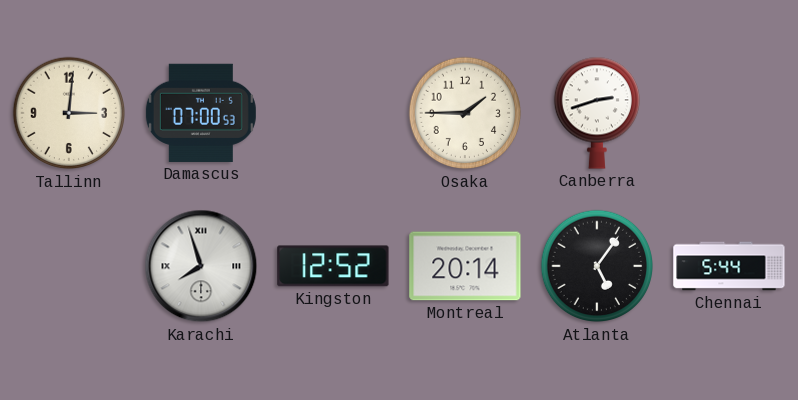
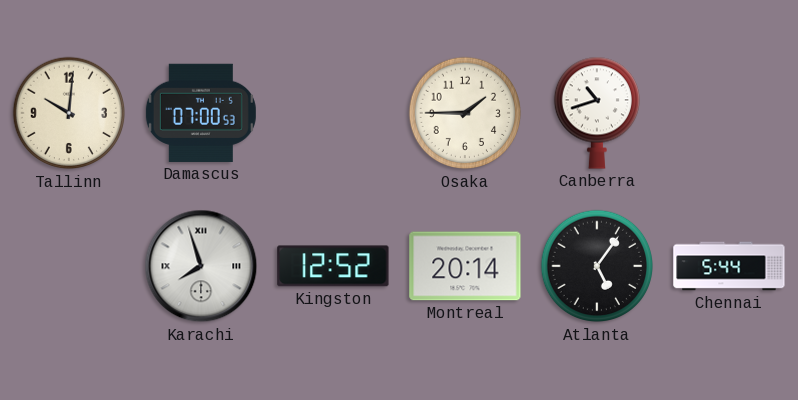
Tallinn: 3:01 -> 10:01 (69, 113)
Canberra: 2:42 -> 10:42 (596, 113)
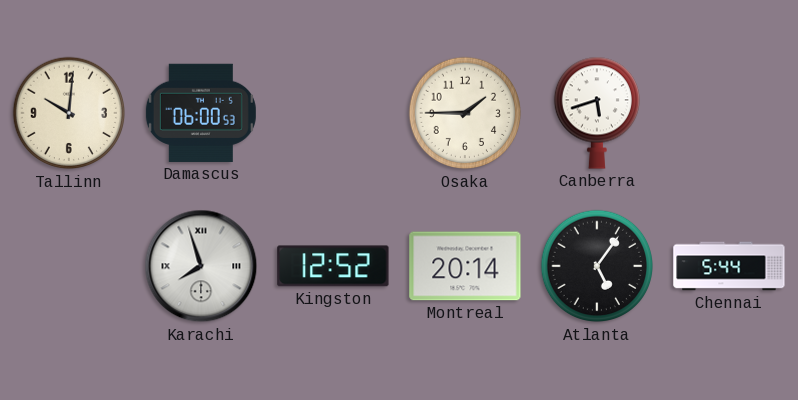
Damascus: 07:00 -> 06:00 (201, 113)
Canberra: 10:42 -> 5:42 (596, 113)
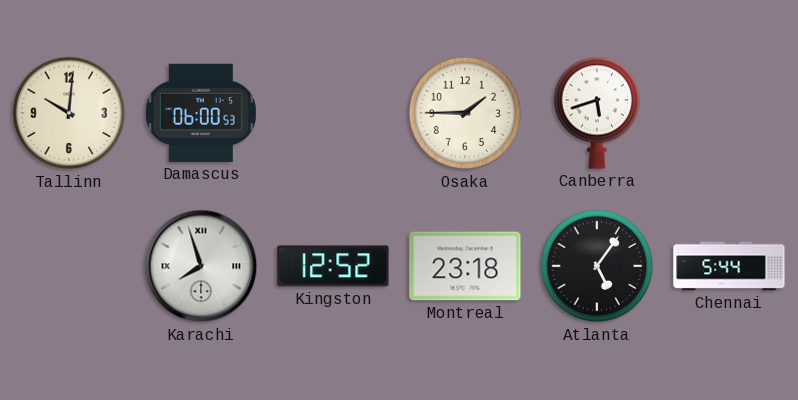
Montreal: 20:14 -> 23:18 (465, 266)
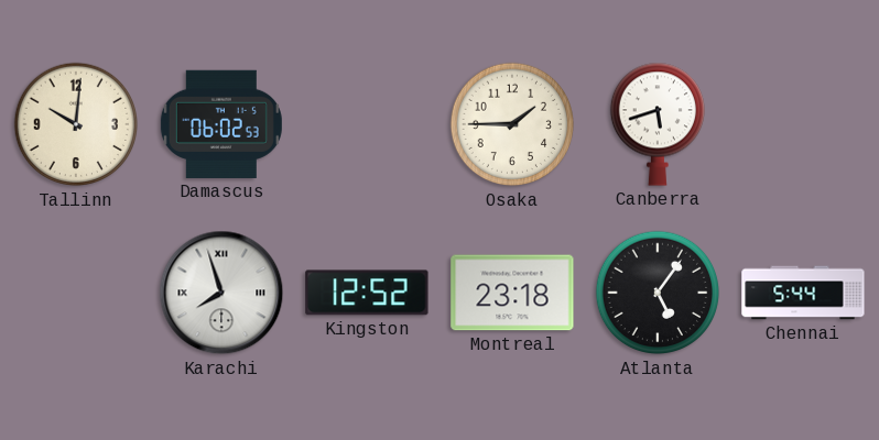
Damascus: 06:00 -> 06:02 (221, 124)
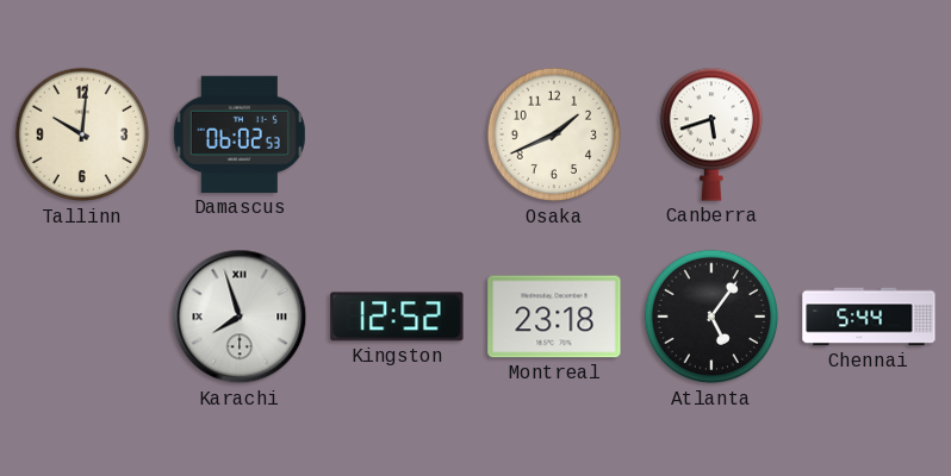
Osaka: 1:45 -> 1:41 (554, 134)
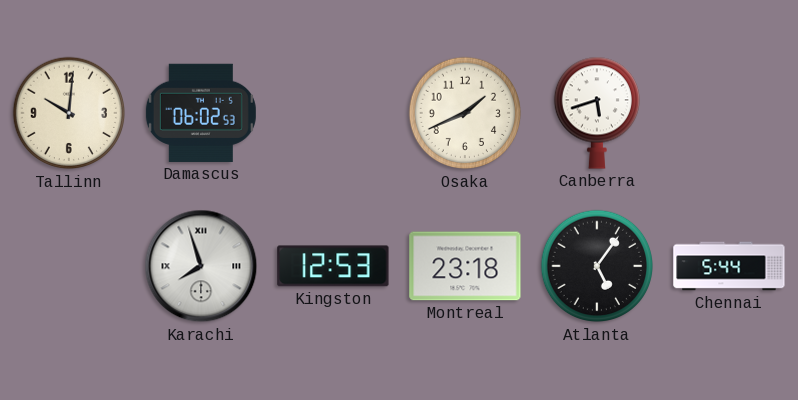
Kingston: 12:52 -> 12:53 (333, 266)
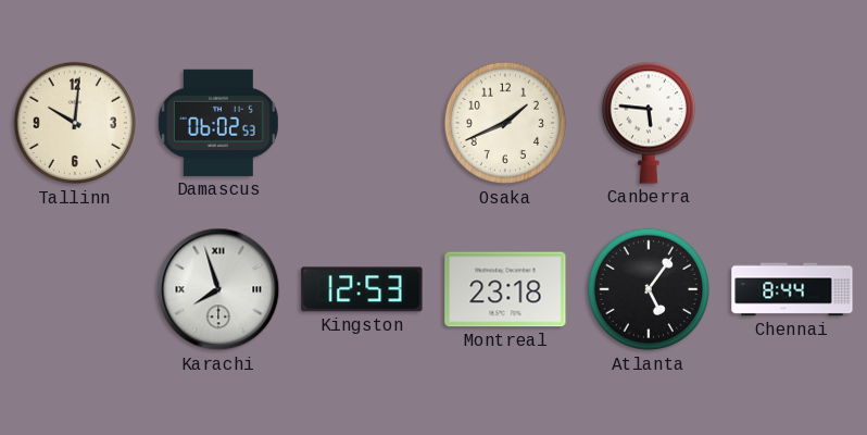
Canberra: 5:42 -> 5:46 (648, 123)
Chennai: 5:44 -> 8:44 (792, 289)
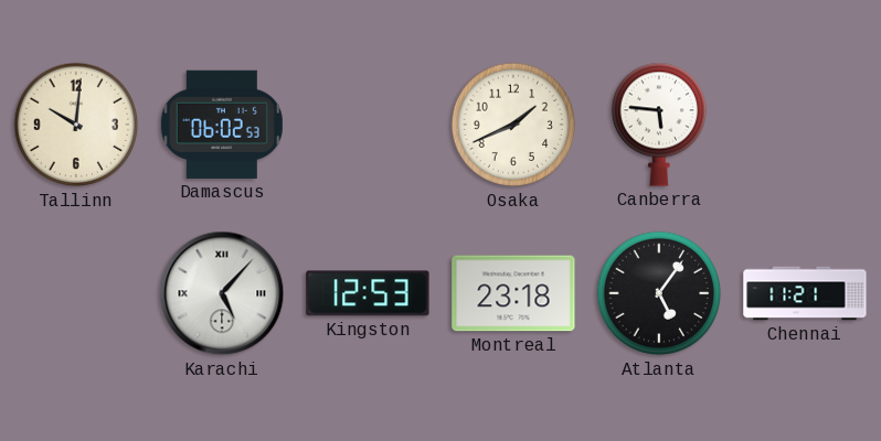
Karachi: 7:57 -> 5:07 (222, 293)
Chennai: 8:44 -> 11:21 (805, 293)
